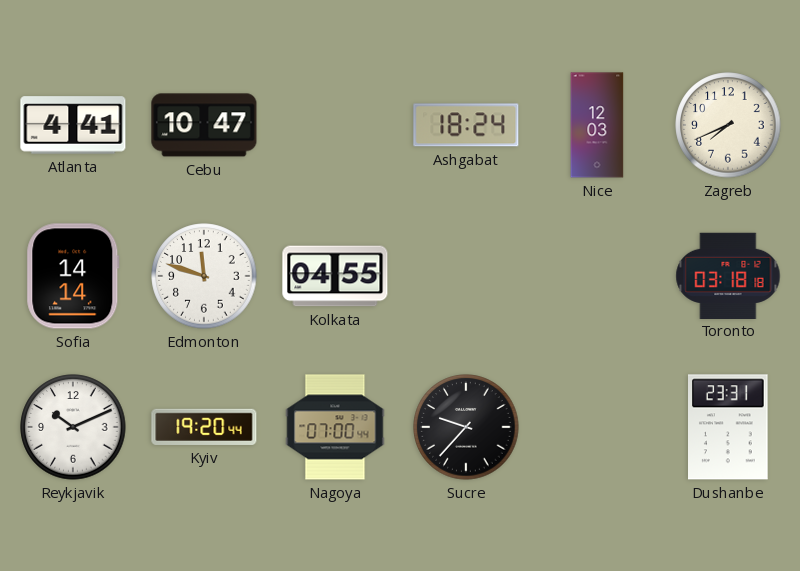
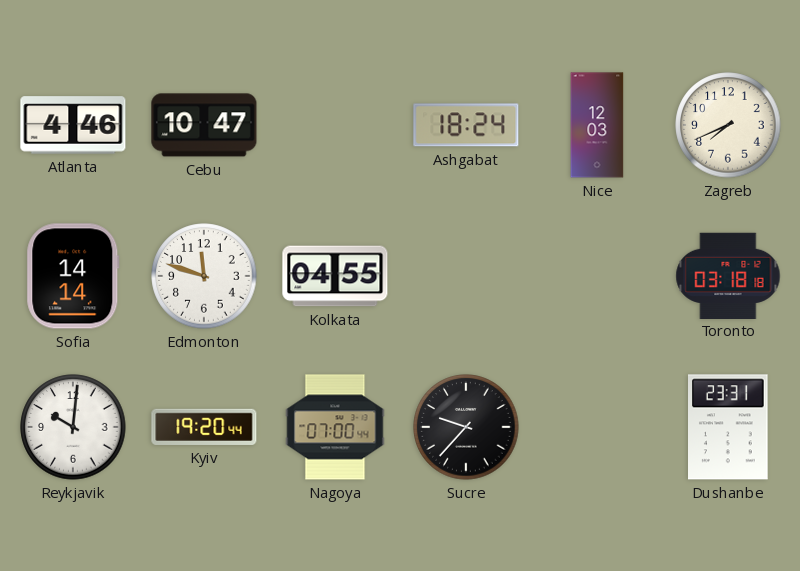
Atlanta: 4:41 -> 4:46 (73, 125)
Reykjavik: 10:11 -> 10:01 (73, 427)
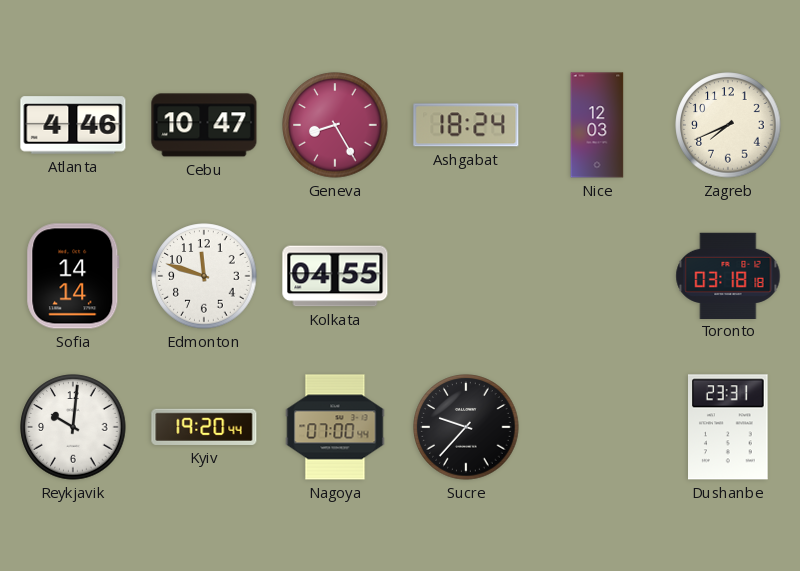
Geneva: none -> 8:25 (335, 125)
